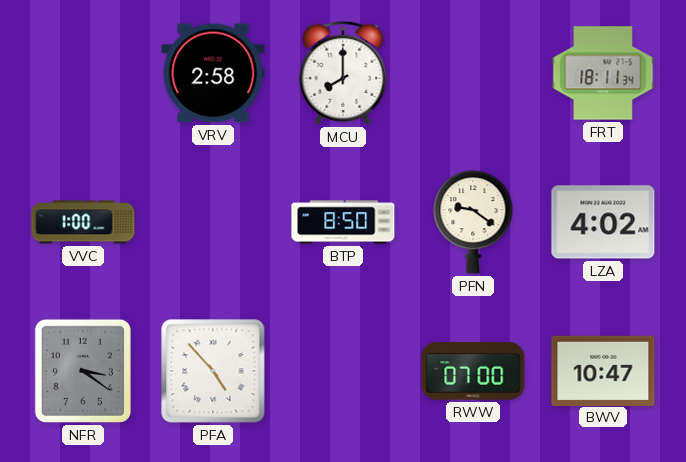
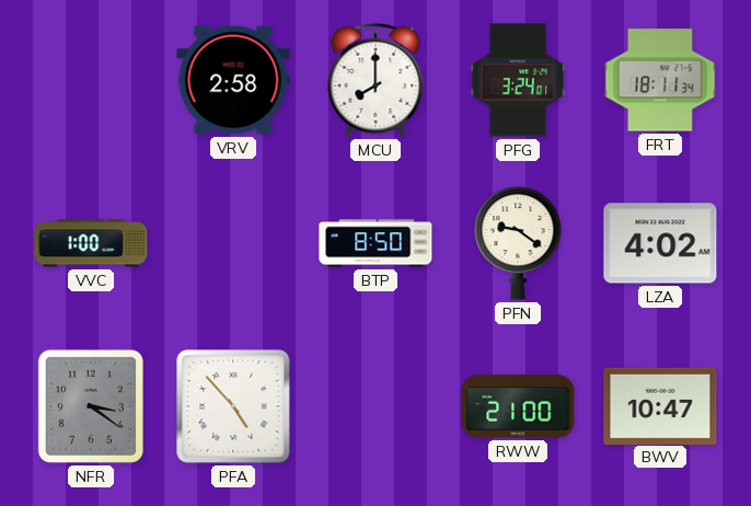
PFG: none -> 3:24 (518, 80)
RWW: 07:00 -> 21:00 (518, 406)
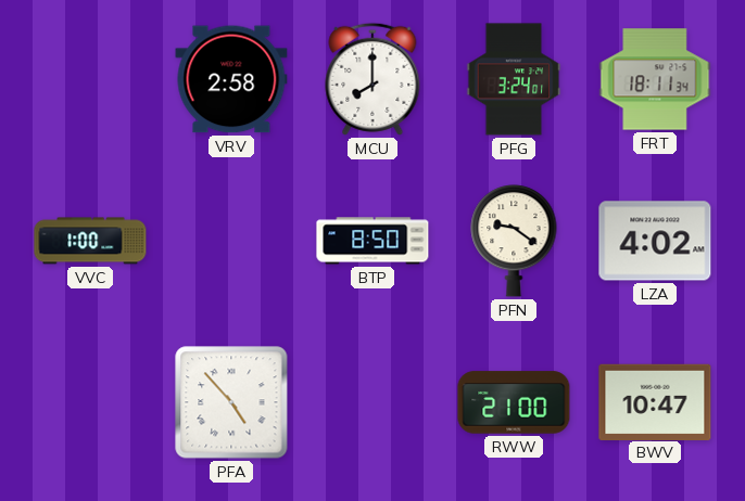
NFR: 3:21 -> none (91, 406)
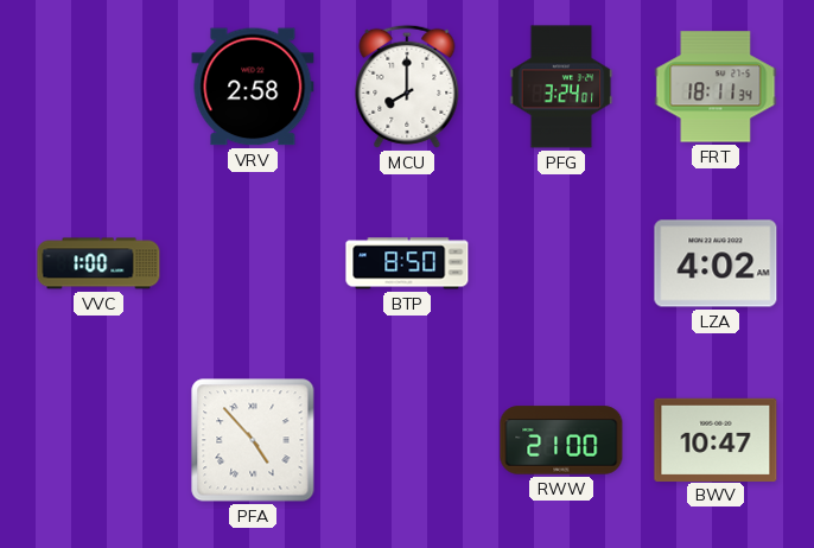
PFN: 9:21 -> none (514, 242)
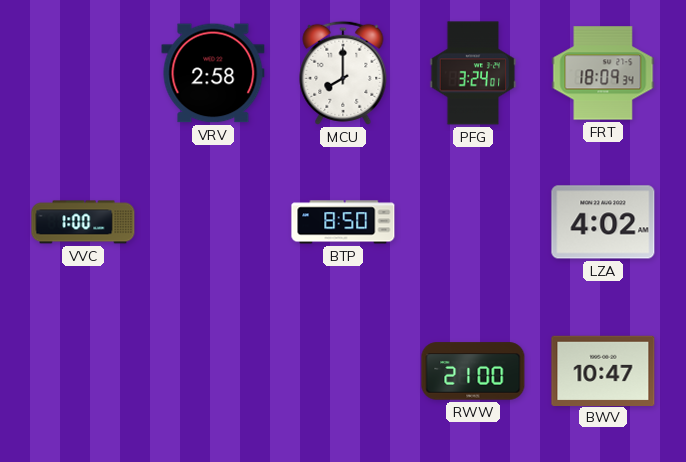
FRT: 18:11 -> 18:09 (603, 73)
PFA: 4:53 -> none (253, 440)
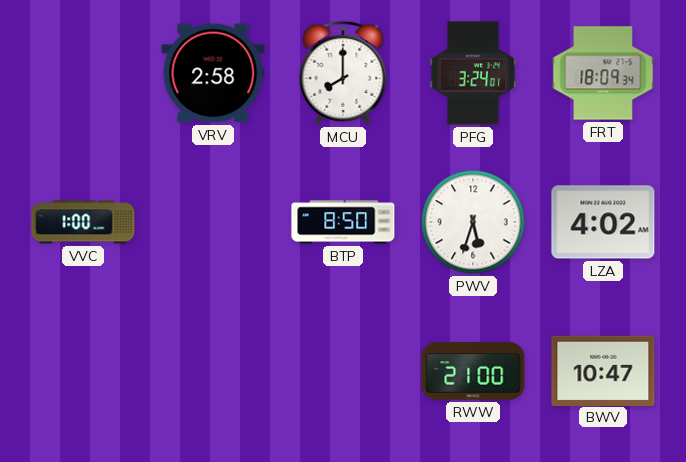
PWV: none -> 5:33 (473, 222)
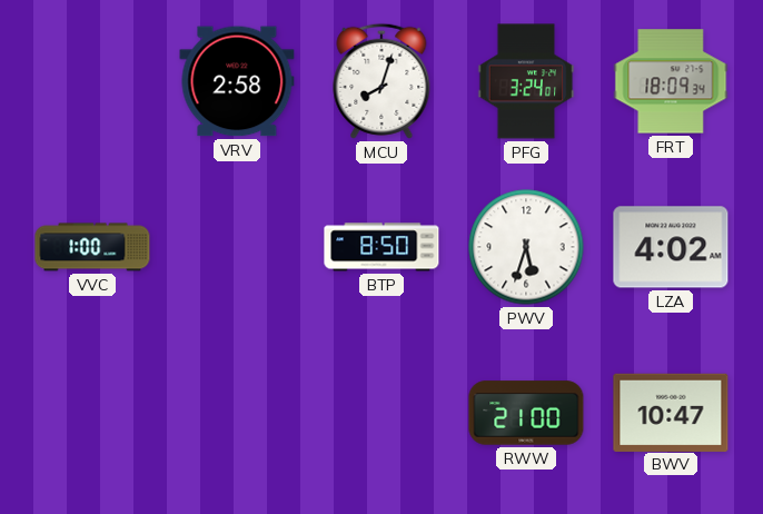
MCU: 8:00 -> 8:03 (381, 81)
